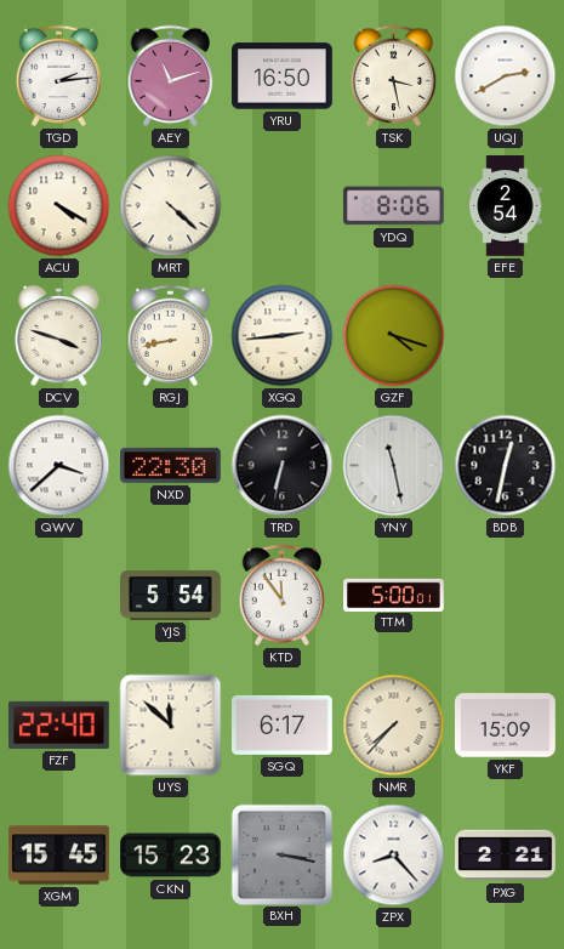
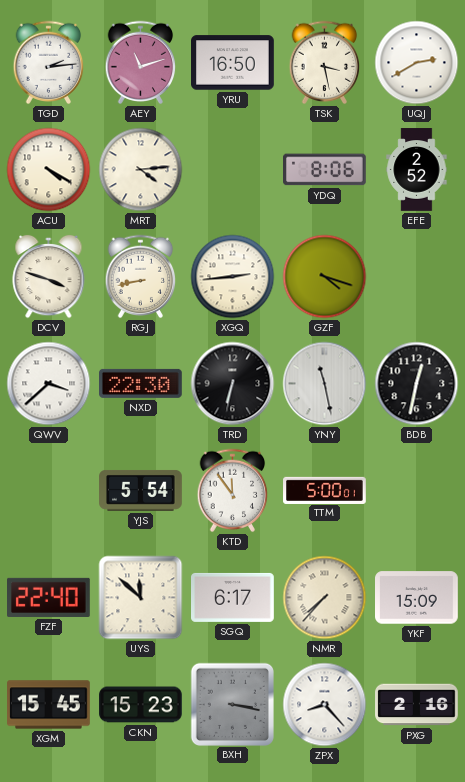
MRT: 4:22 -> 4:14 (141, 170)
EFE: 2:54 -> 2:52 (417, 170)
PXG: 2:21 -> 2:16 (417, 705)
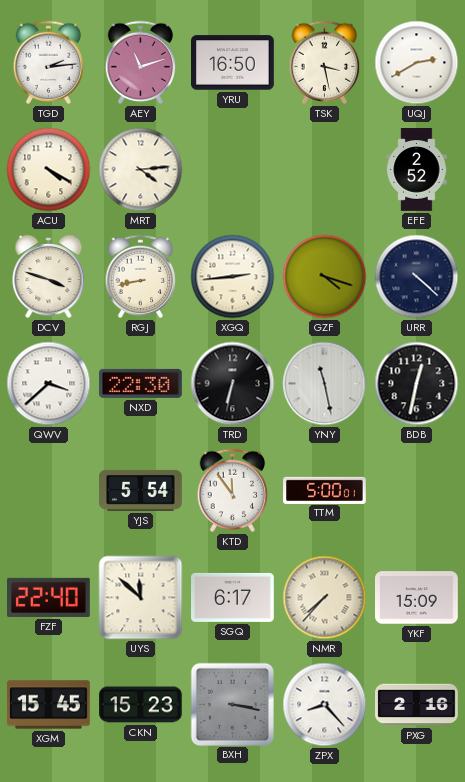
YDQ: 8:06 -> none (325, 170)
URR: none -> 4:22 (417, 277)
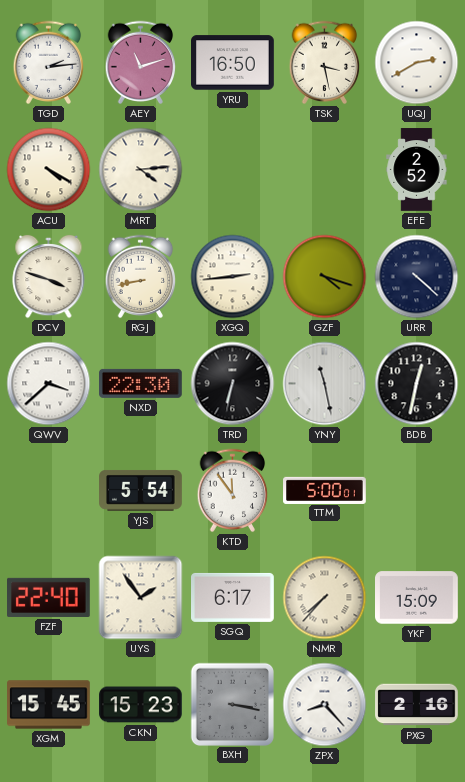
UYS: 11:52 -> 1:54 (141, 598)
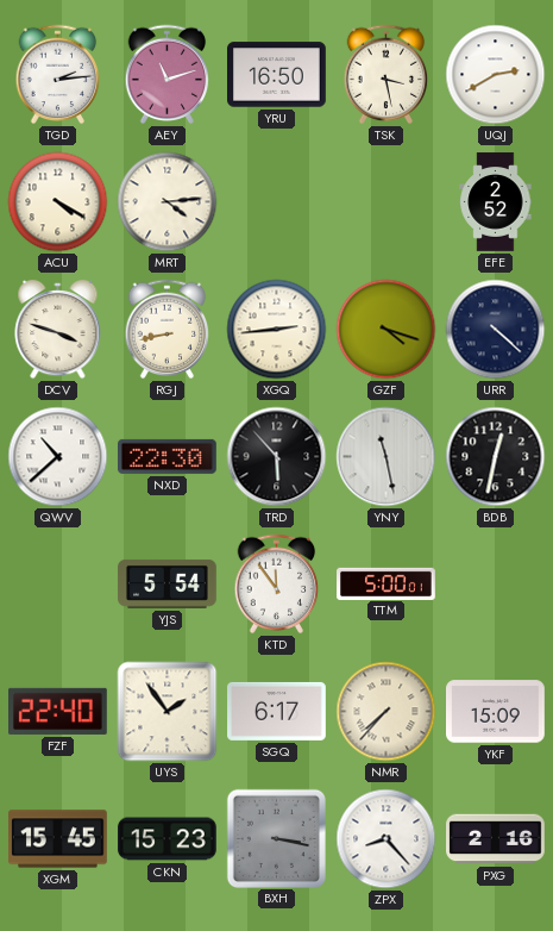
QWV: 3:38 -> 10:38 (58, 457)
TRD: 6:32 -> 5:53 (277, 457)
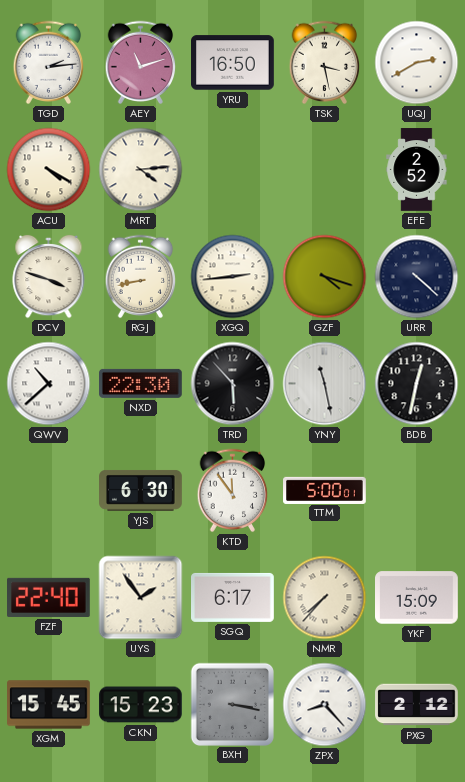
YJS: 5:54 -> 6:30 (141, 490)
PXG: 2:16 -> 2:12 (417, 705)
